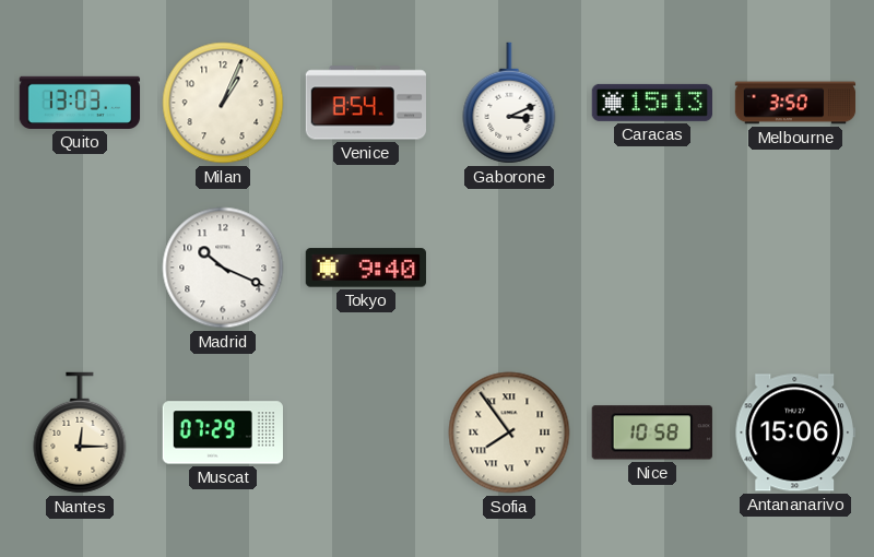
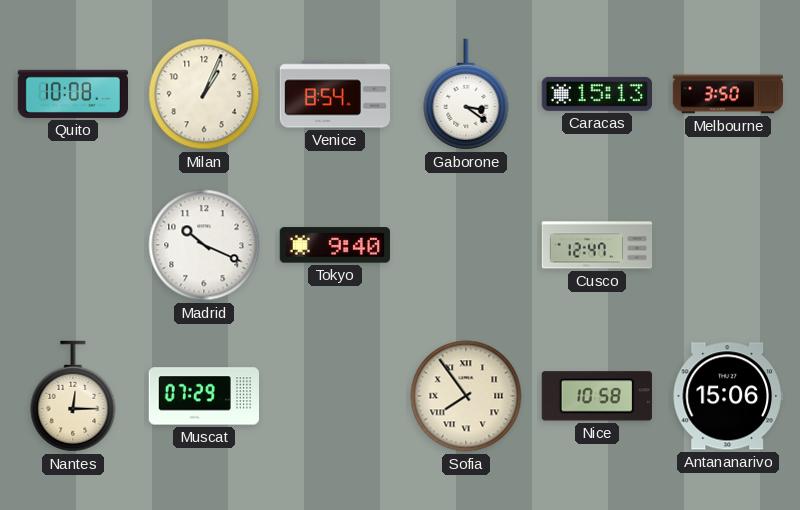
Quito: 13:03 -> 10:08 (73, 94)
Gaborone: 3:11 -> 3:21 (466, 94)
Cusco: none -> 12:47 (597, 245)
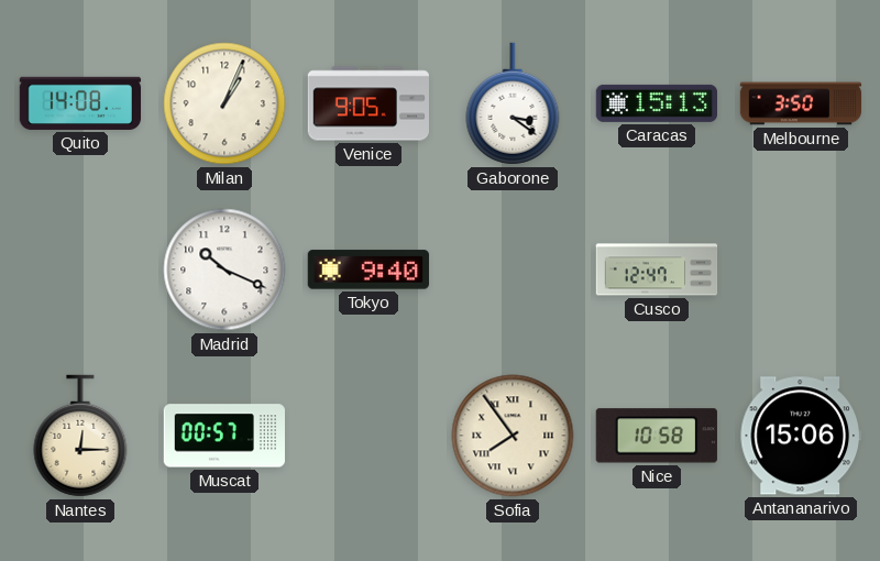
Quito: 10:08 -> 14:08 (80, 103)
Venice: 8:54 -> 9:05 (367, 103)
Muscat: 07:29 -> 00:57 (223, 436)
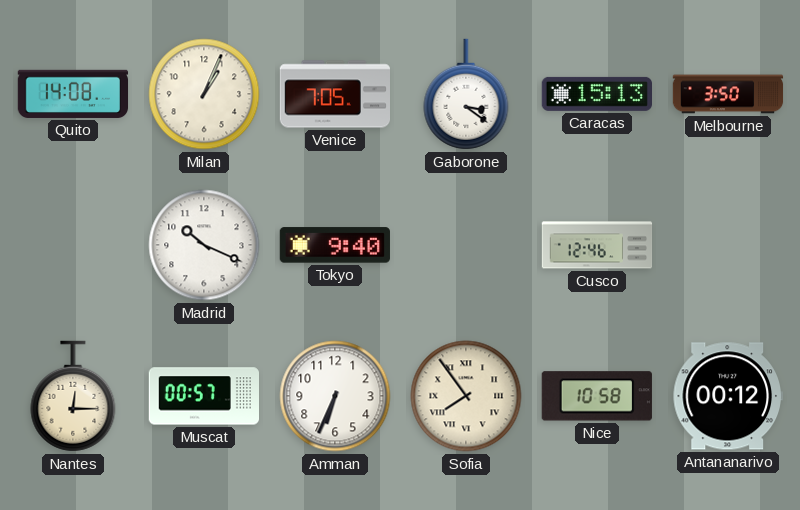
Venice: 9:05 -> 7:05 (334, 94)
Cusco: 12:47 -> 12:46 (597, 245)
Amman: none -> 6:34 (335, 396)
Antananarivo: 15:06 -> 00:12 (728, 396)
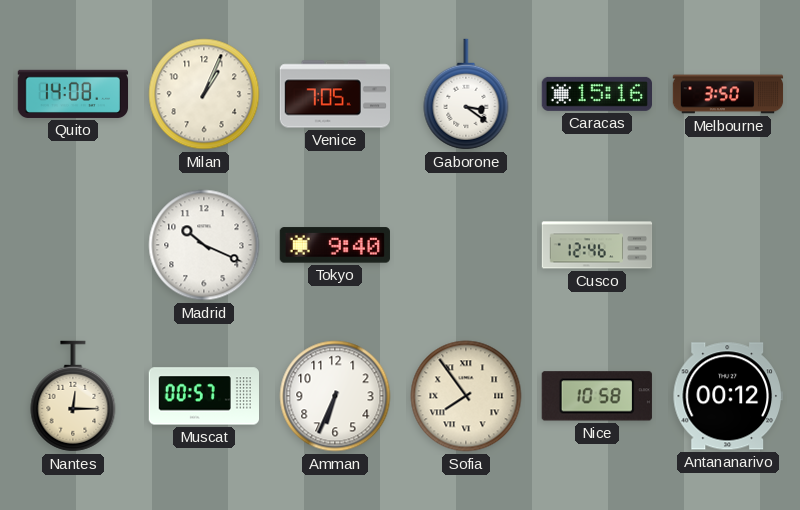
Caracas: 15:13 -> 15:16 (596, 94)
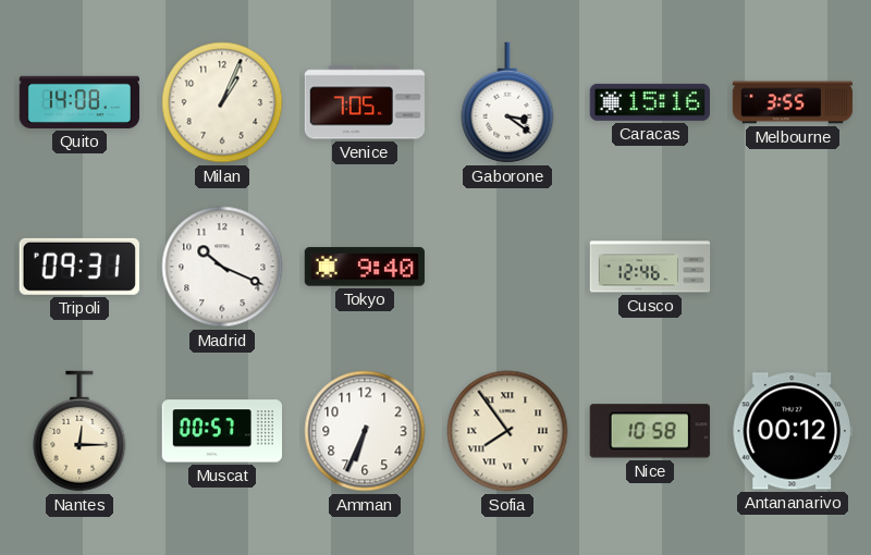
Melbourne: 3:50 -> 3:55 (793, 102)
Tripoli: none -> 09:31 (79, 267)
